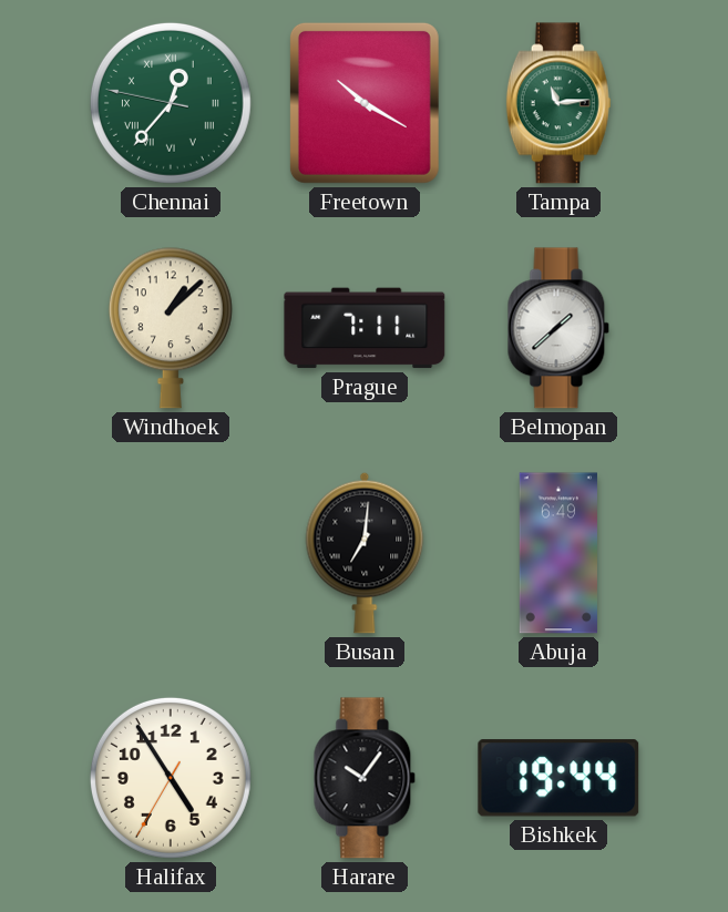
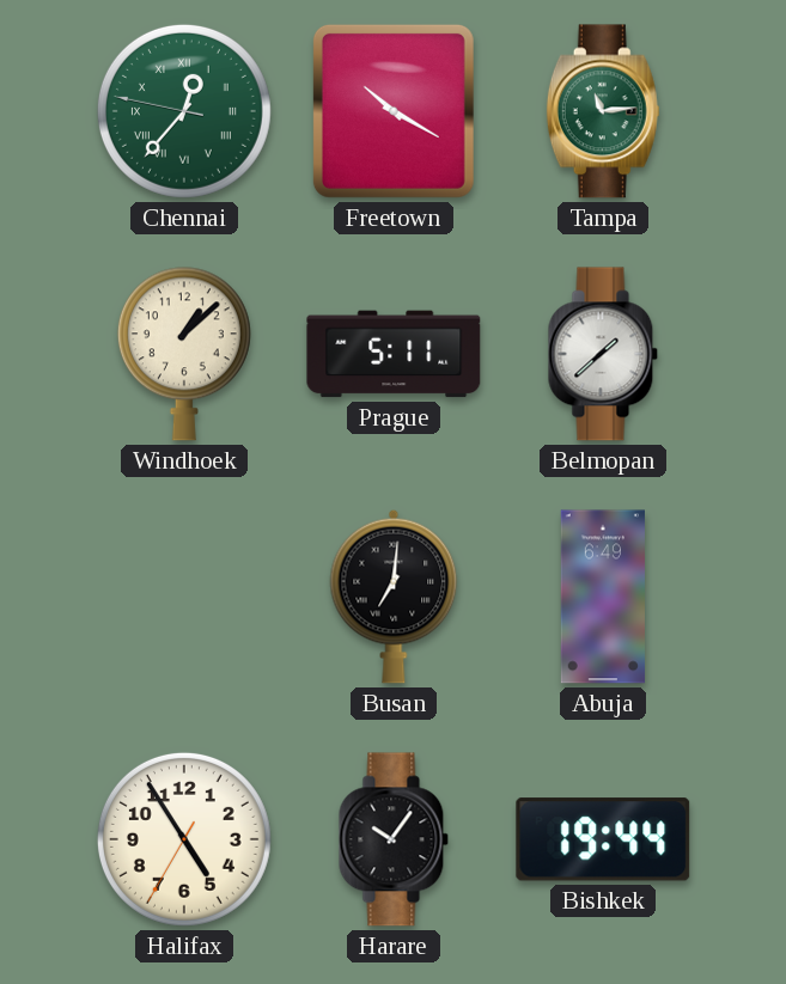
Prague: 7:11 -> 5:11 (394, 354)
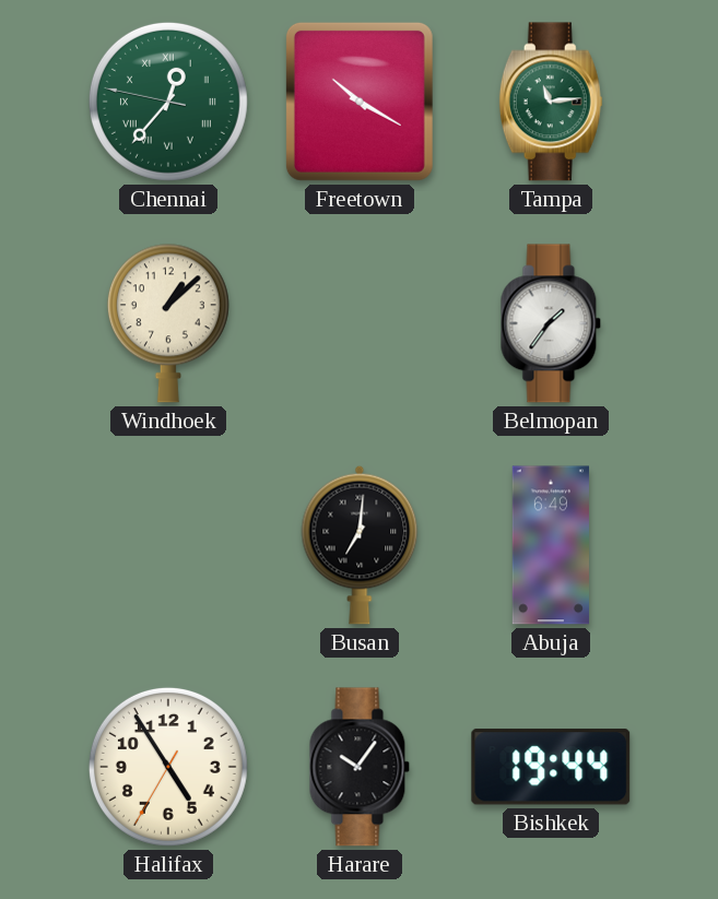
Prague: 5:11 -> none (394, 354)
Belmopan: 1:38 -> 1:36 (551, 323)
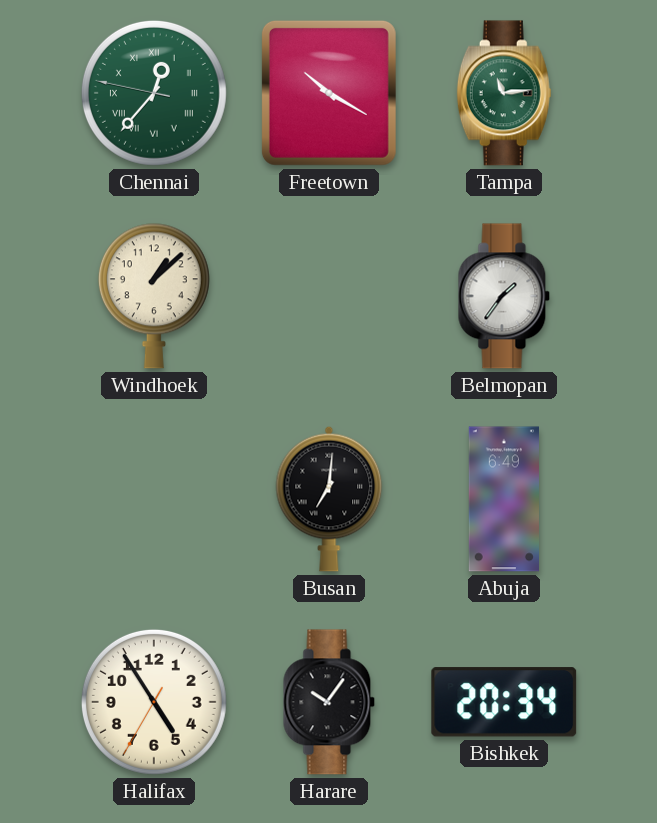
Bishkek: 19:44 -> 20:34 (504, 702)
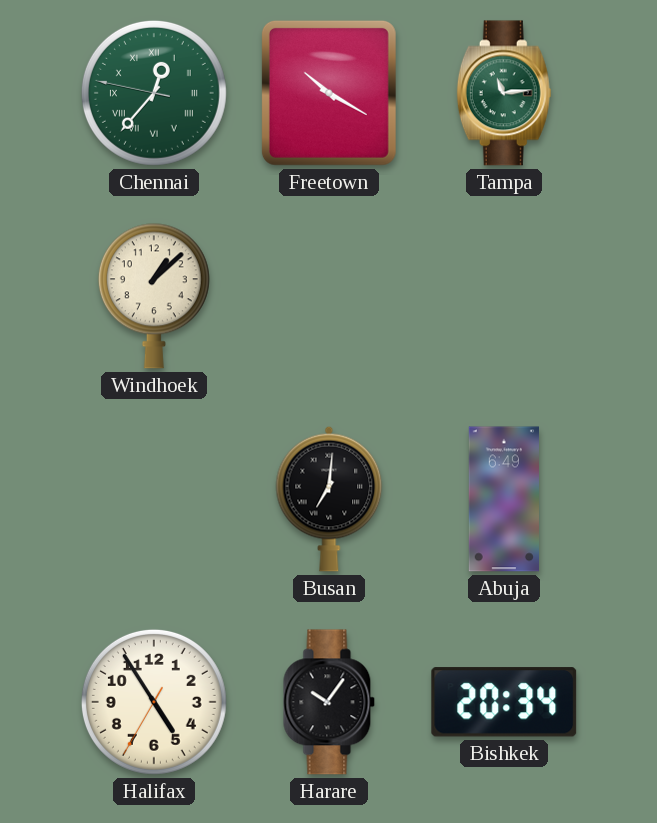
Belmopan: 1:36 -> none (504, 296)
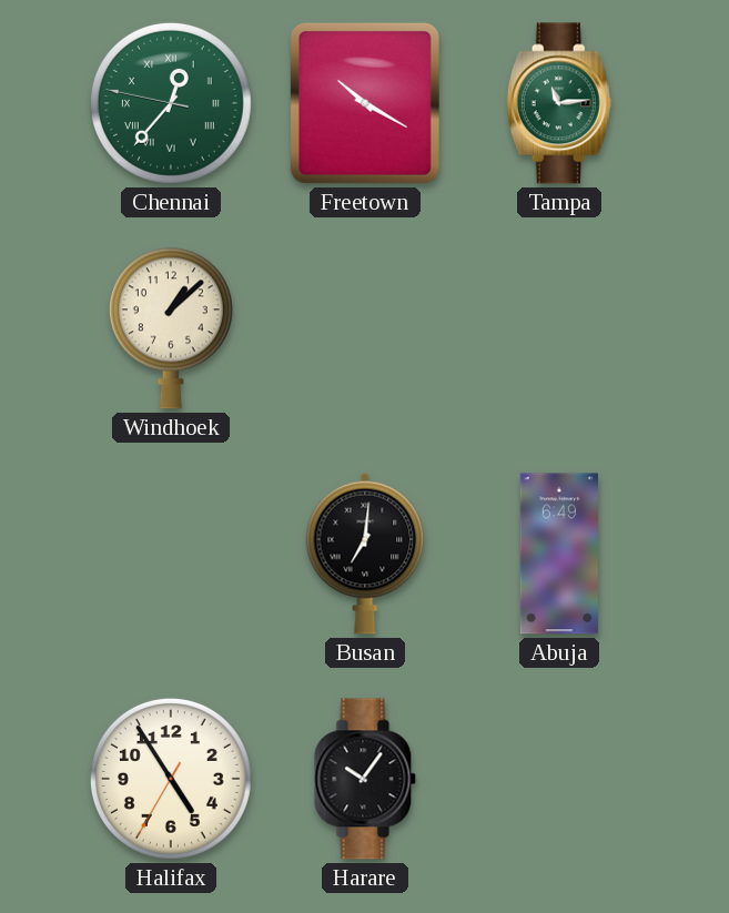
Bishkek: 20:34 -> none (504, 702)
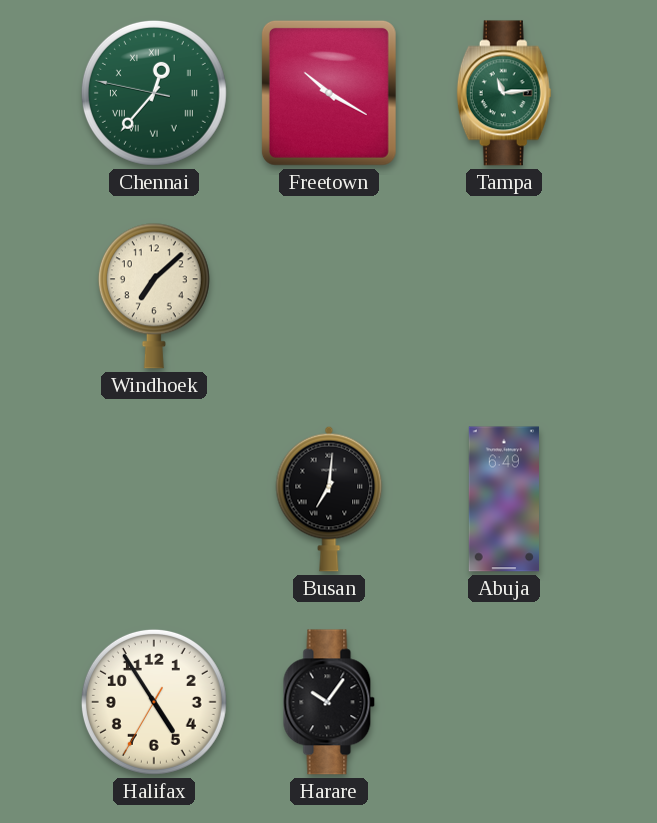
Windhoek: 1:08 -> 7:08 (154, 296)
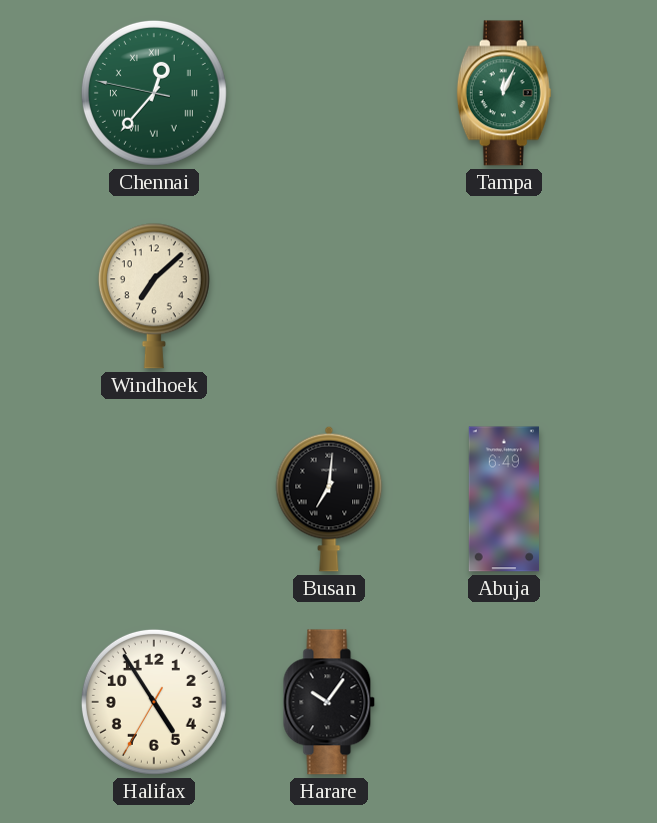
Freetown: 10:20 -> none (329, 93)
Tampa: 11:14 -> 12:04 (504, 93)
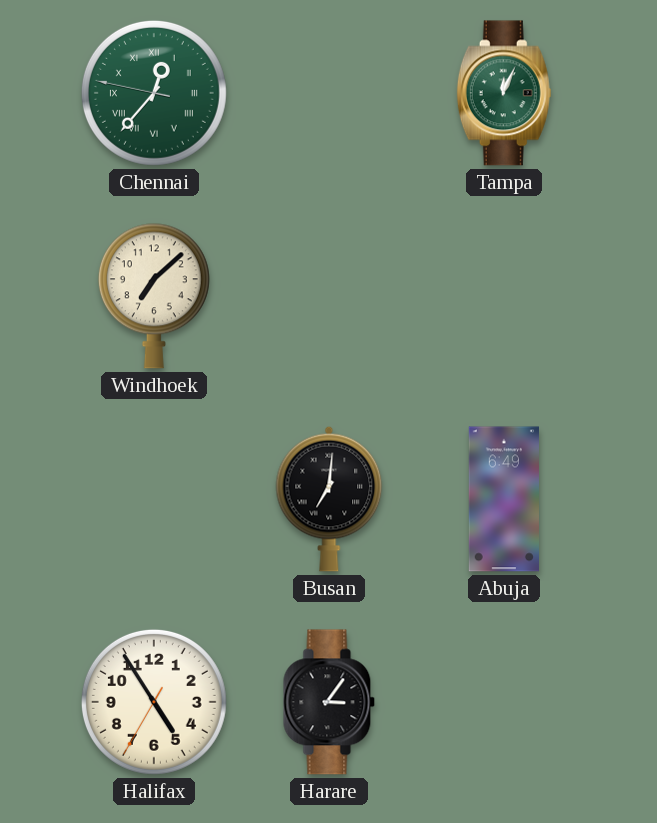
Harare: 10:06 -> 3:06 (329, 702)
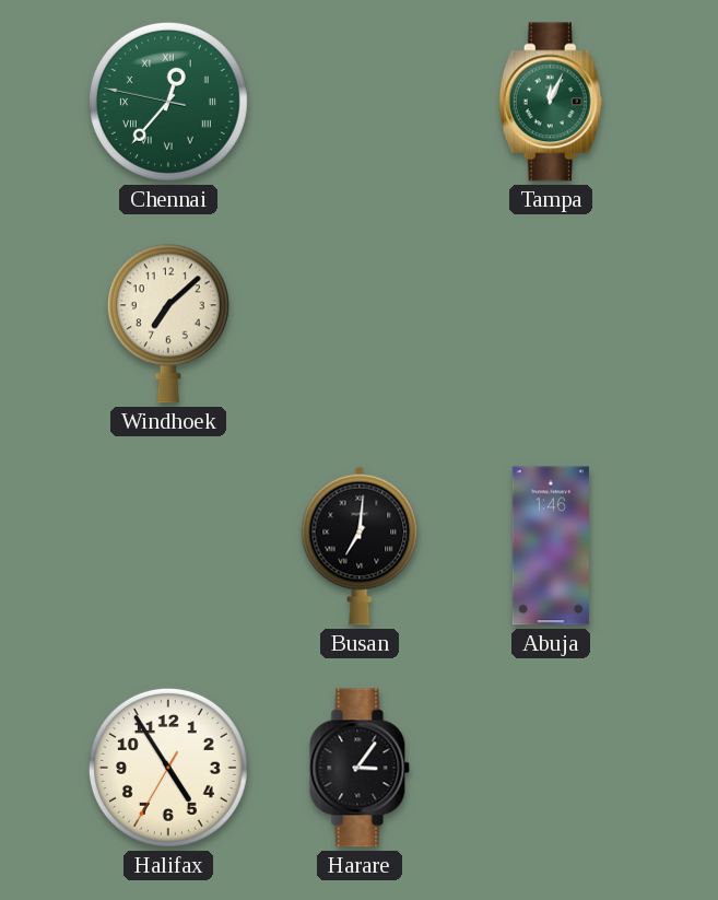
Abuja: 6:49 -> 1:46 (551, 546)
